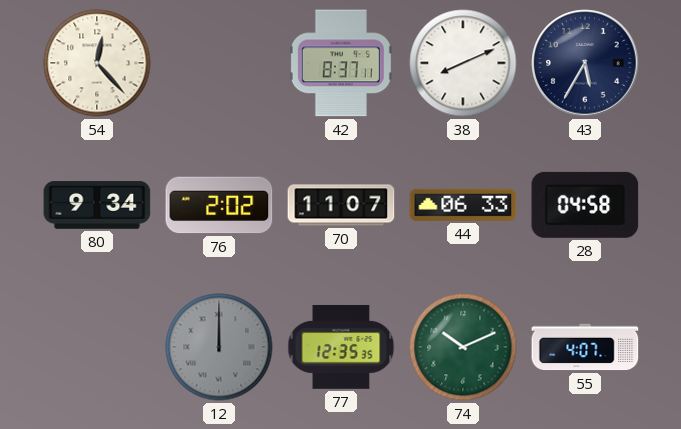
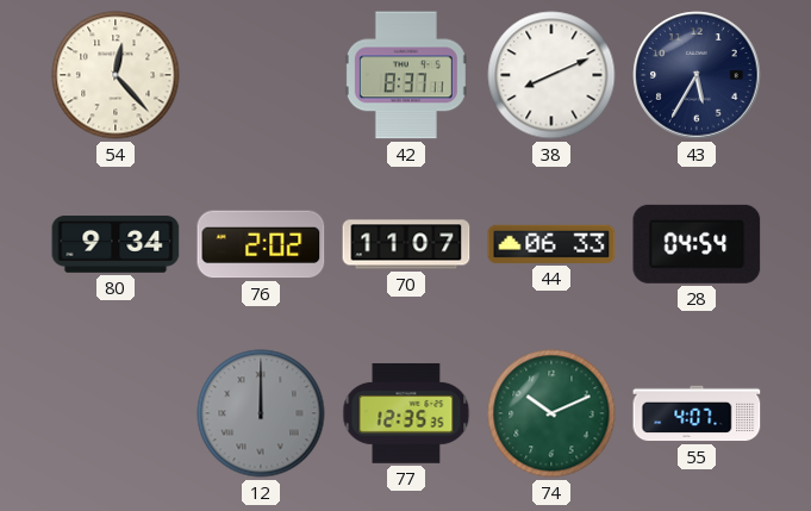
28: 04:58 -> 04:54 (697, 244)
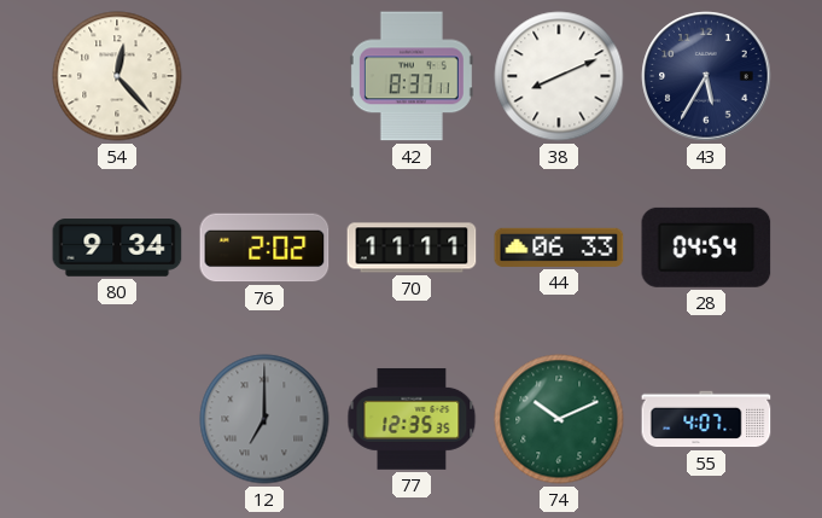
70: 11:07 -> 11:11 (412, 248)
12: 12:00 -> 7:00 (264, 419)
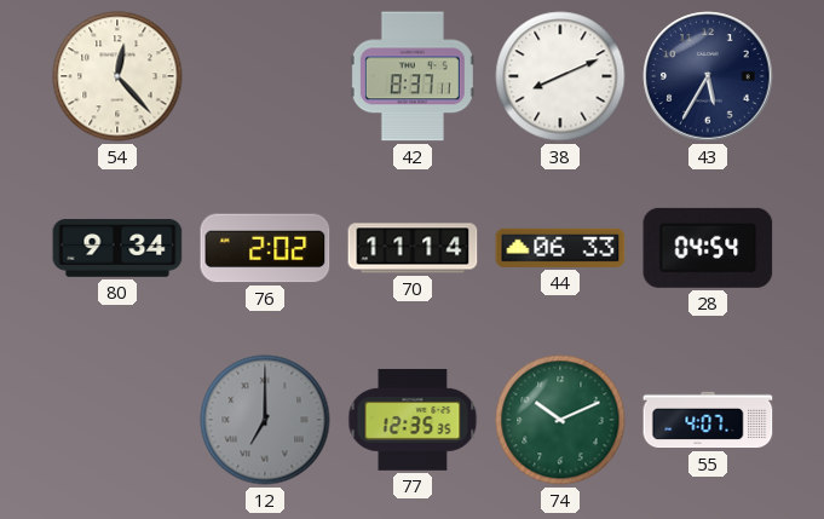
70: 11:11 -> 11:14 (413, 248)
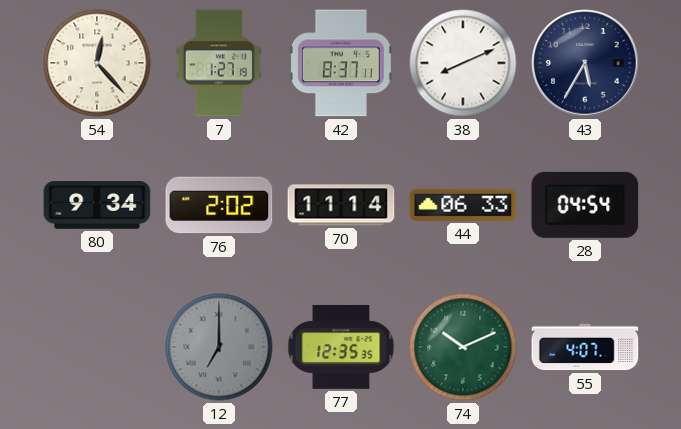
7: none -> 1:27 (218, 63)
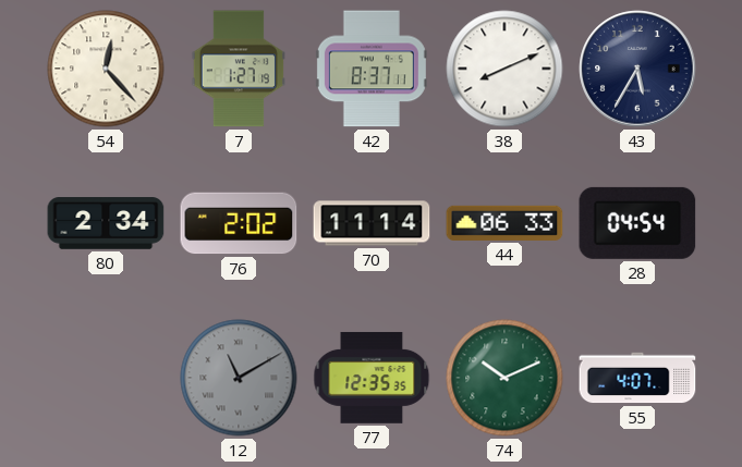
80: 9:34 -> 2:34 (106, 223)
12: 7:00 -> 11:10 (239, 378)
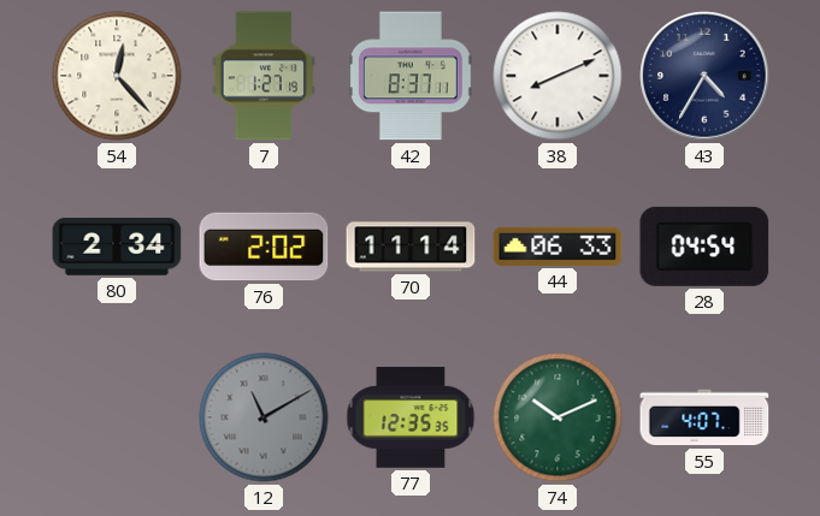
43: 5:35 -> 4:35 (704, 76)
